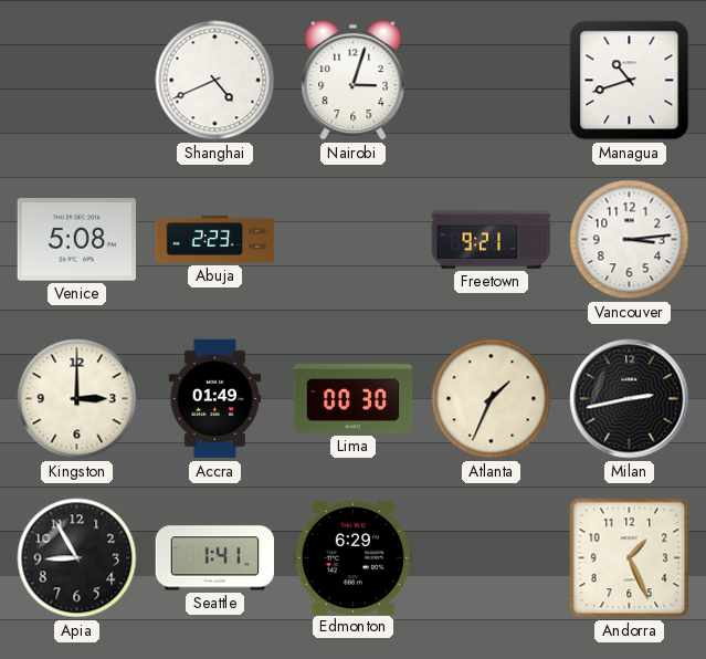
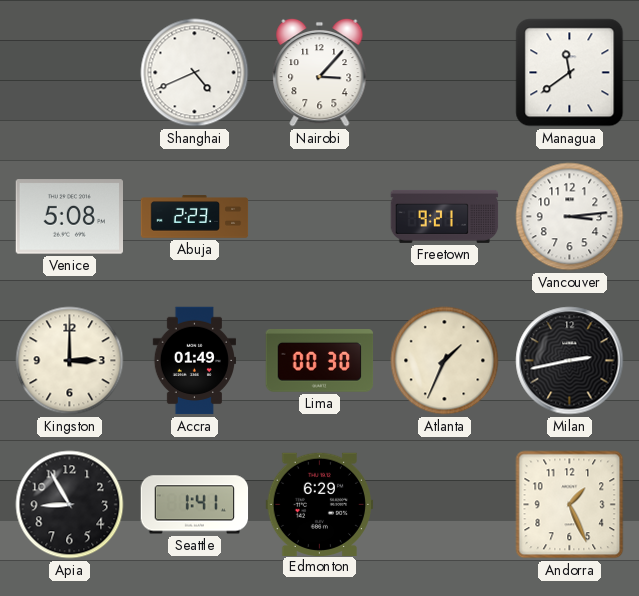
Nairobi: 3:03 -> 3:07 (320, 72)
Managua: 10:42 -> 11:39 (570, 73)
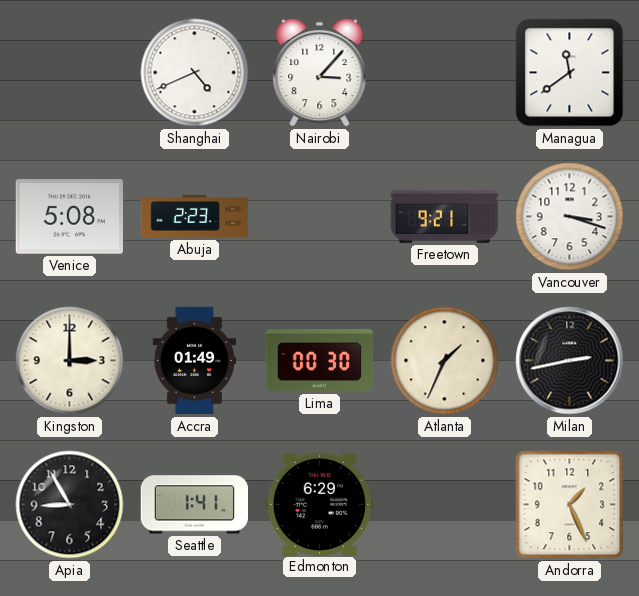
Vancouver: 3:14 -> 3:18 (570, 217)
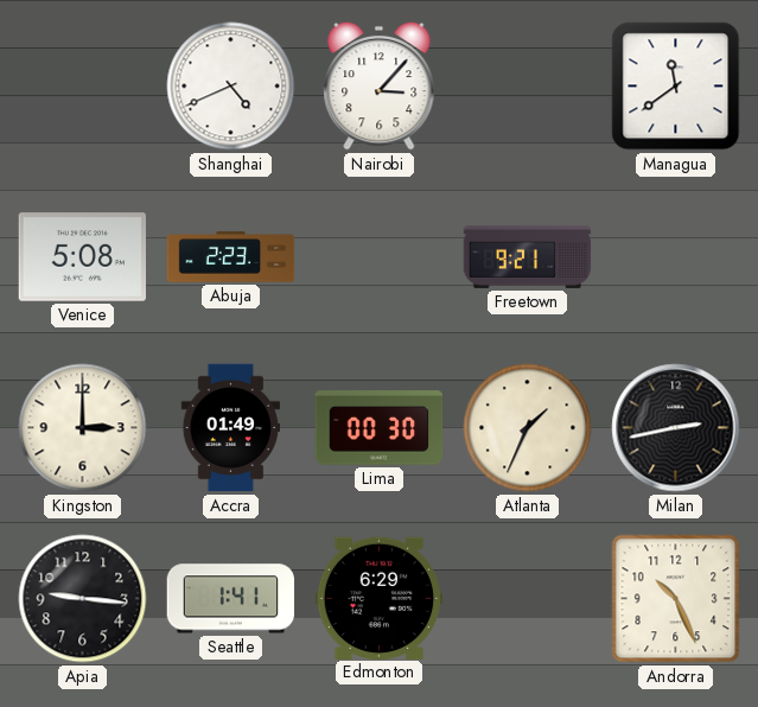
Vancouver: 3:18 -> none (570, 217)
Apia: 8:55 -> 9:16 (83, 599)
Andorra: 1:26 -> 10:26 (676, 599)
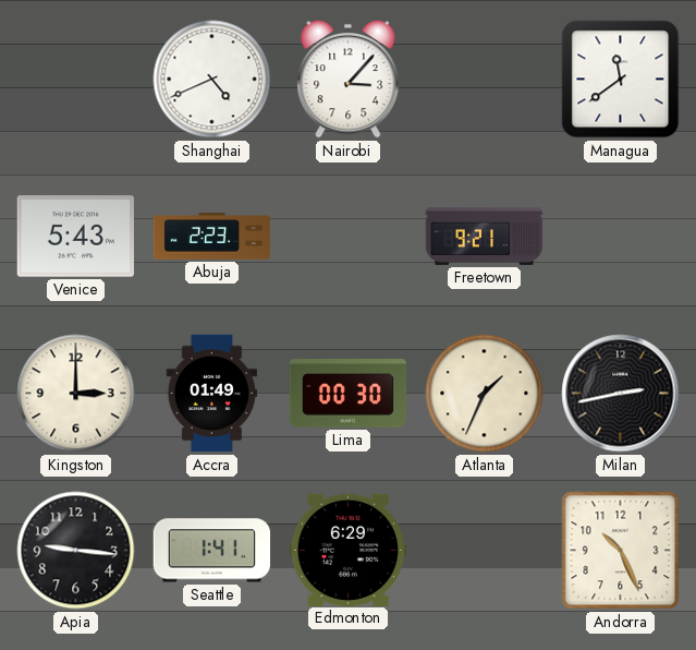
Venice: 5:08 -> 5:43 (75, 237)
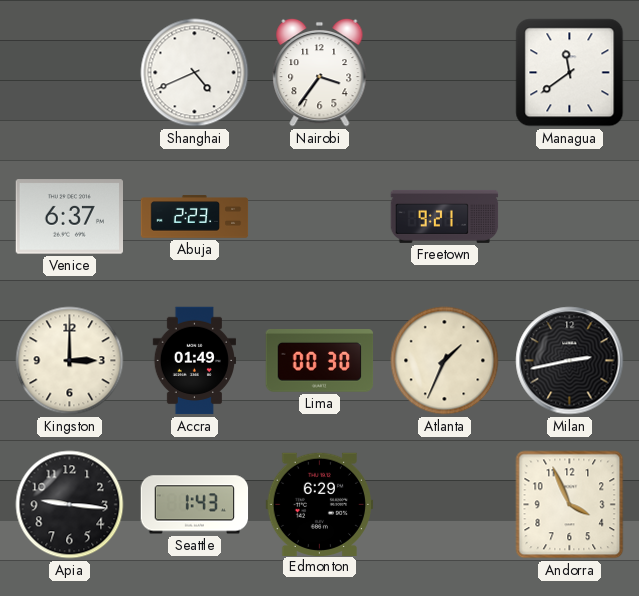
Nairobi: 3:07 -> 3:36 (320, 72)
Venice: 5:43 -> 6:37 (69, 217)
Seattle: 1:41 -> 1:43 (195, 505)
Andorra: 10:26 -> 3:56 (570, 505)
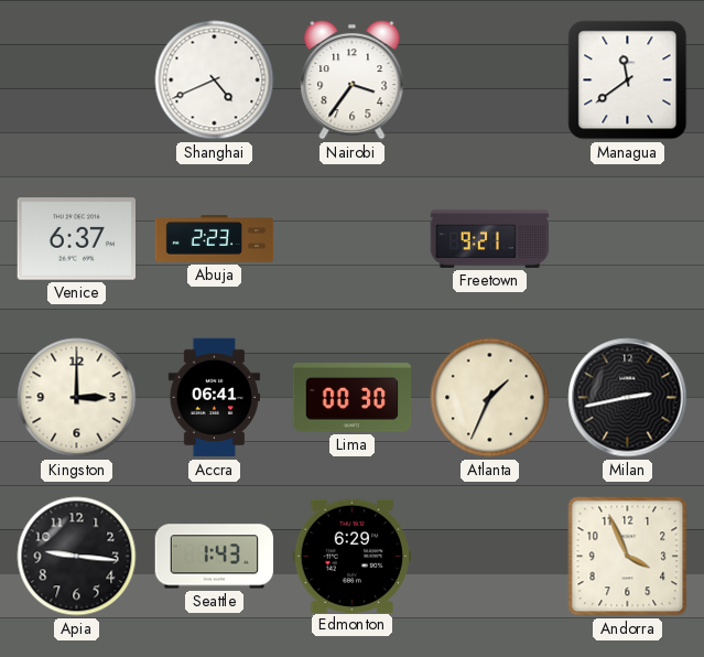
Accra: 01:49 -> 06:41 (214, 398)
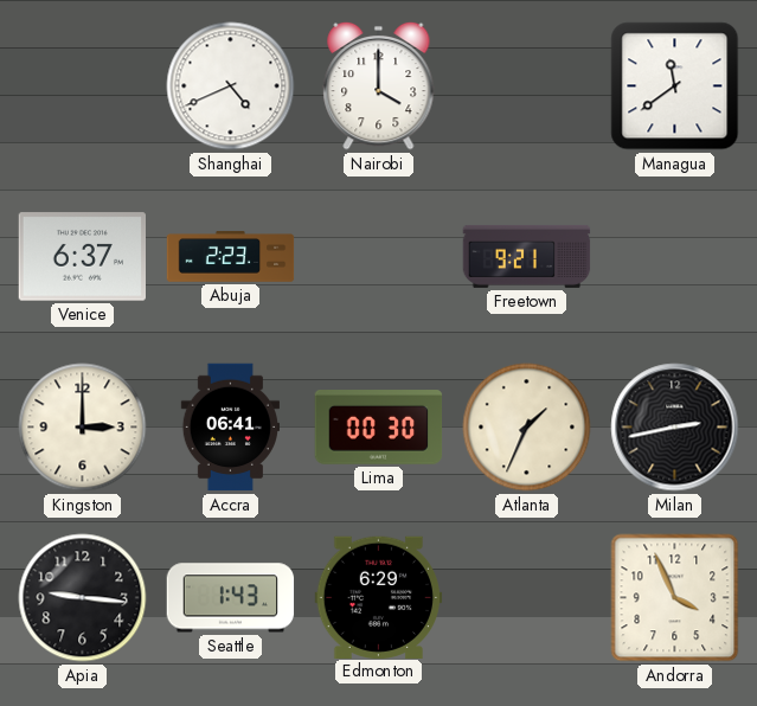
Nairobi: 3:36 -> 4:00 (379, 85)
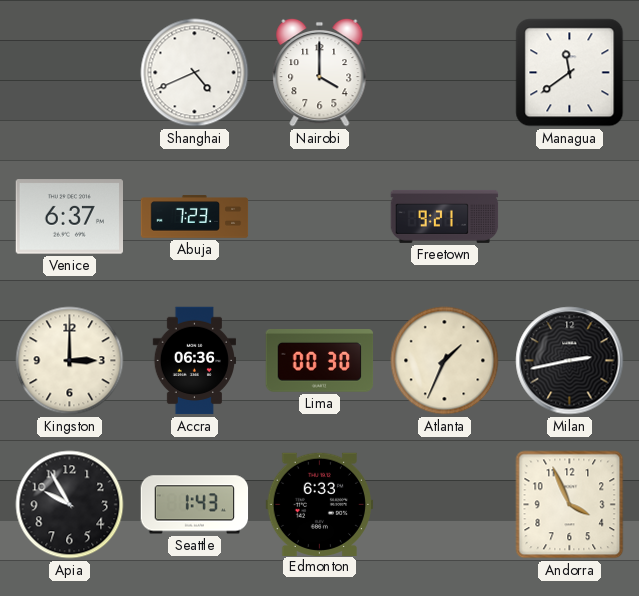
Abuja: 2:23 -> 7:23 (195, 217)
Accra: 06:41 -> 06:36 (194, 361)
Apia: 9:16 -> 9:55 (70, 505)
Edmonton: 6:29 -> 6:33 (320, 504)
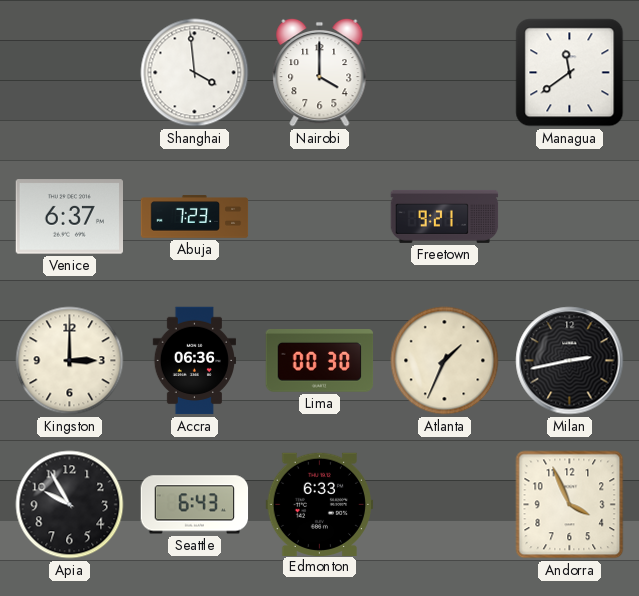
Shanghai: 4:41 -> 3:59 (195, 73)
Seattle: 1:43 -> 6:43 (195, 505)
